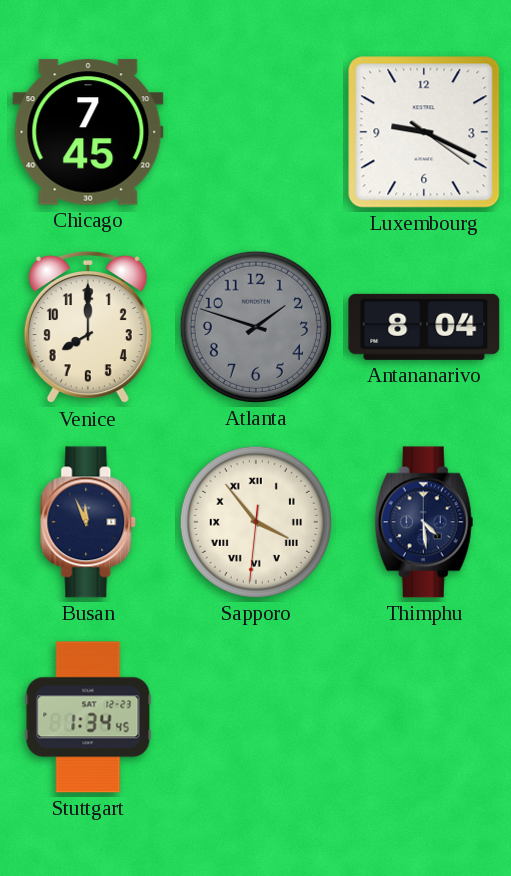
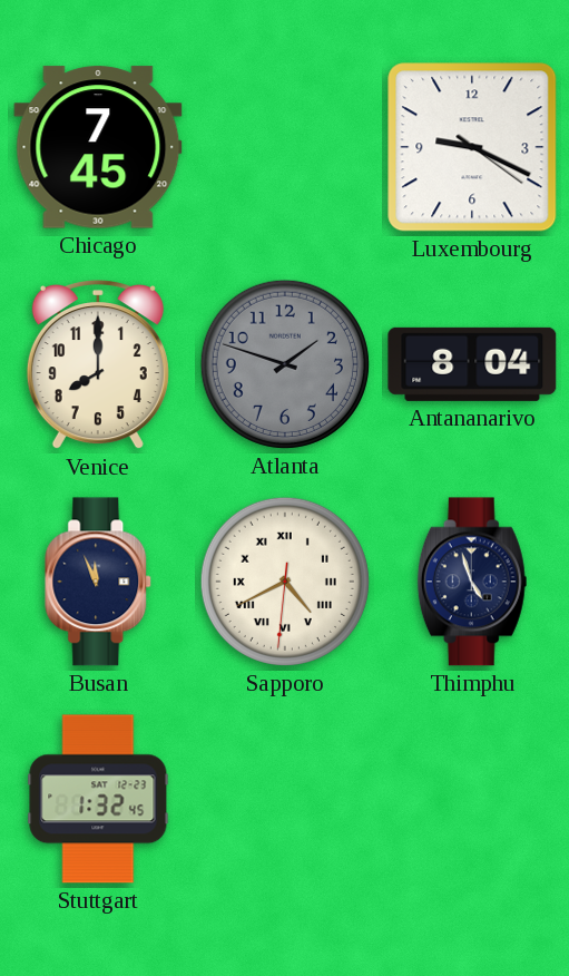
Sapporo: 3:53 -> 4:40 (285, 582)
Thimphu: 4:29 -> 4:57 (472, 582)
Stuttgart: 1:34 -> 1:32 (98, 799)
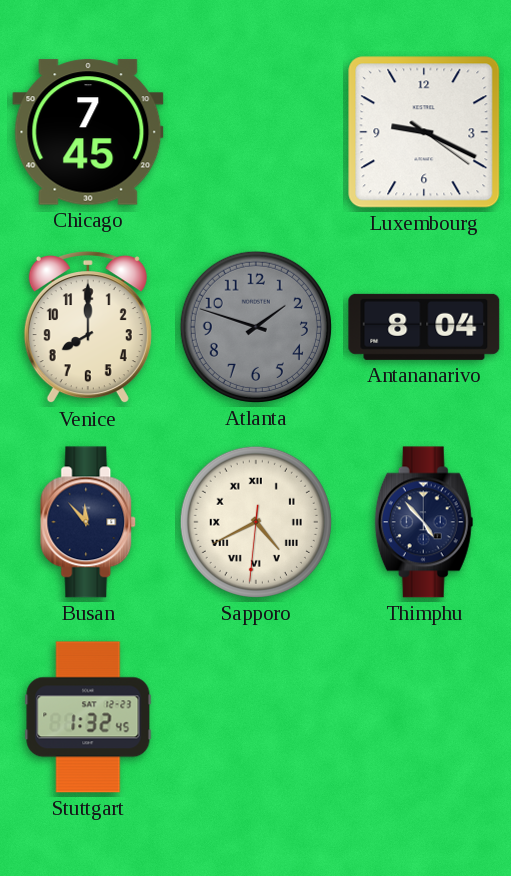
Busan: 11:56 -> 11:53 (89, 522)
Thimphu: 4:57 -> 4:53 (424, 522)
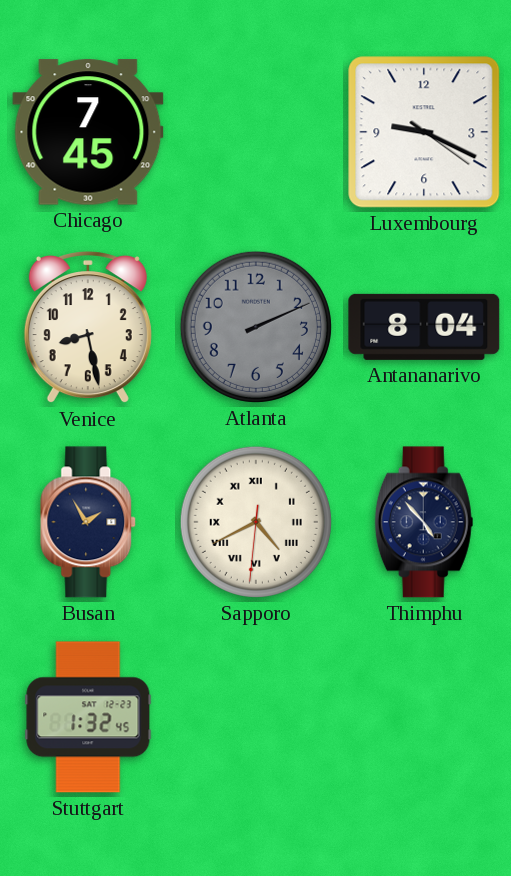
Venice: 8:00 -> 8:28 (88, 328)
Atlanta: 1:48 -> 2:11 (256, 327)
Busan: 11:53 -> 1:55 (89, 522)
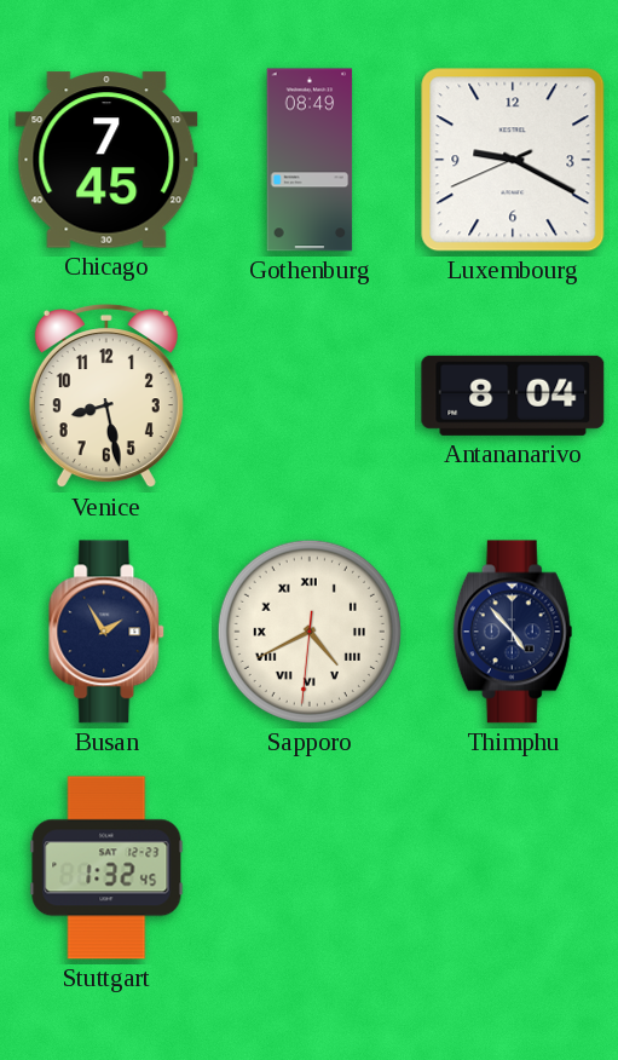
Gothenburg: none -> 08:49 (310, 160)
Luxembourg: 9:19:21 -> 9:19:41 (513, 160)
Atlanta: 2:11 -> none (256, 327)
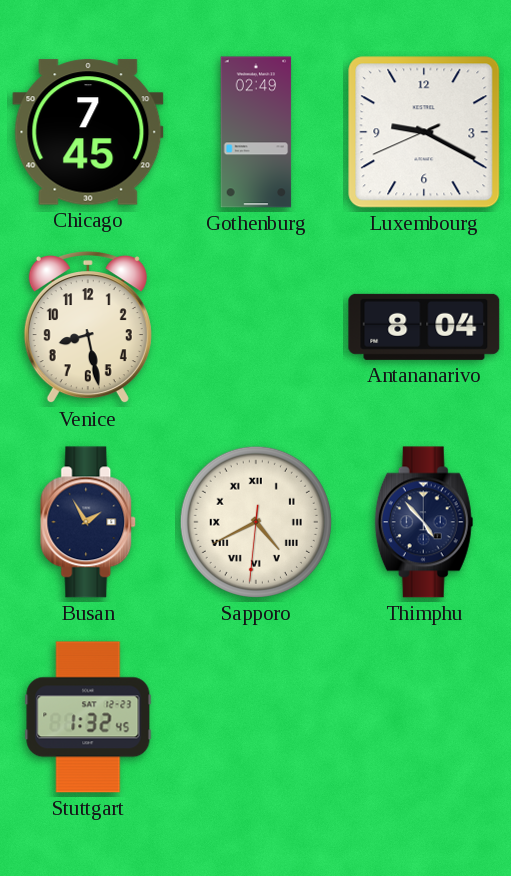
Gothenburg: 08:49 -> 02:49 (256, 132)
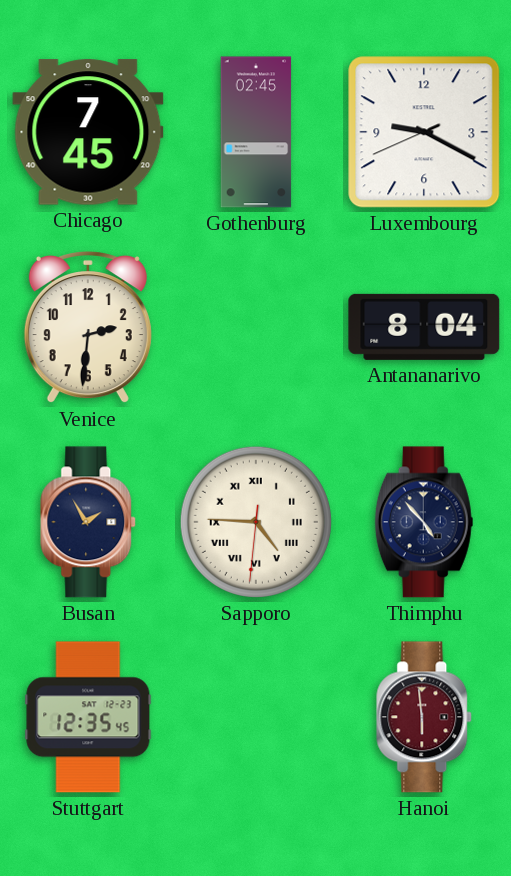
Gothenburg: 02:49 -> 02:45 (256, 132)
Venice: 8:28 -> 2:31 (88, 328)
Sapporo: 4:40 -> 4:45 (256, 522)
Stuttgart: 1:32 -> 12:35 (88, 717)
Hanoi: none -> 5:59 (425, 717)
